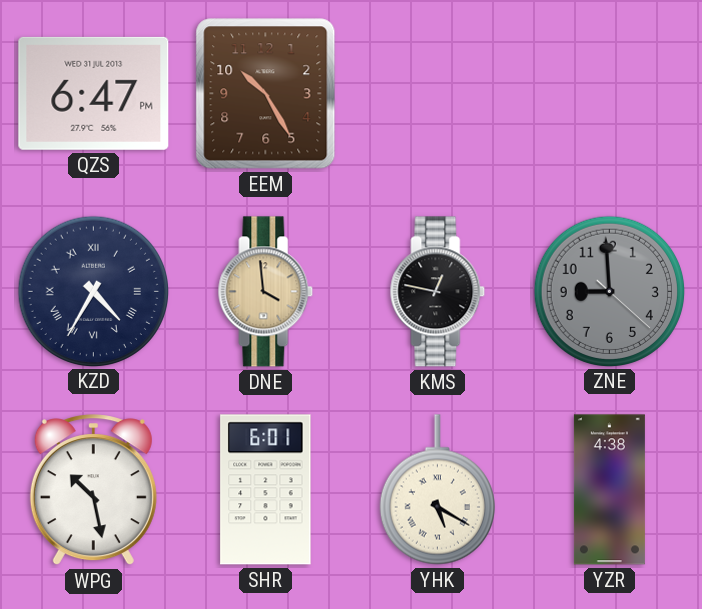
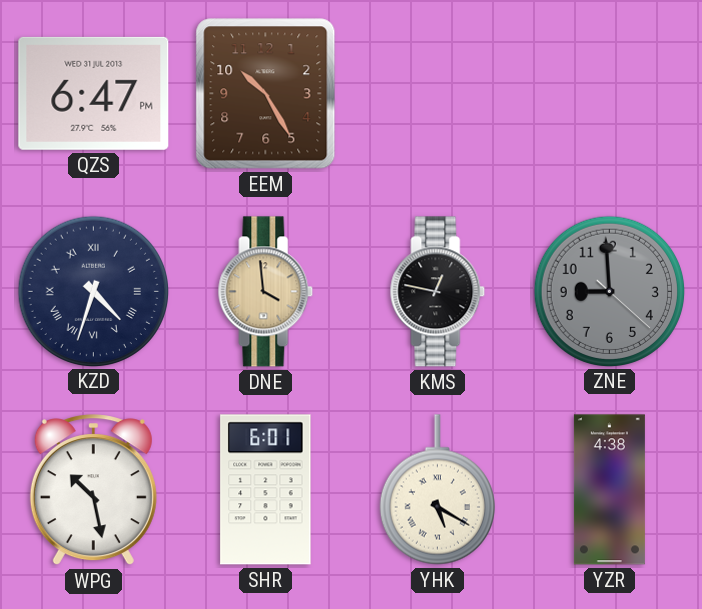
KZD: 4:35 -> 4:33 (93, 291)
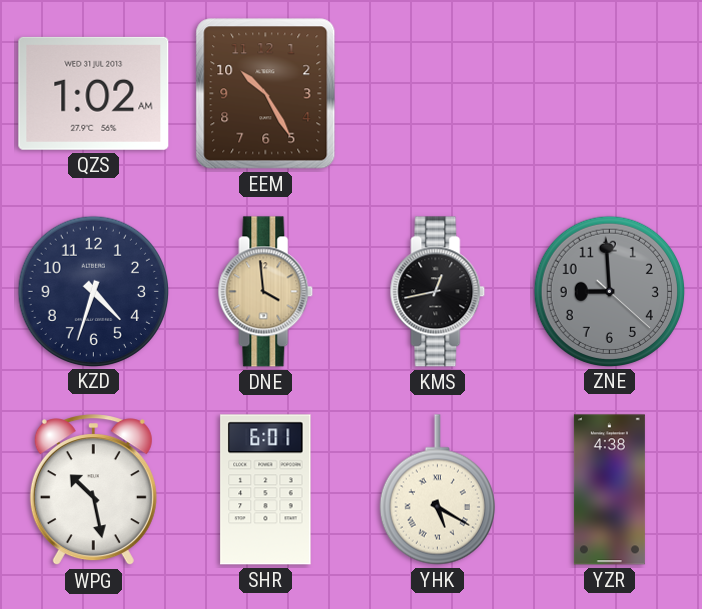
QZS: 6:47 -> 1:02 (94, 93)
KZD numerals: Roman -> Arabic (93, 291)
KMS: 12:47 -> 12:43 (438, 292)
